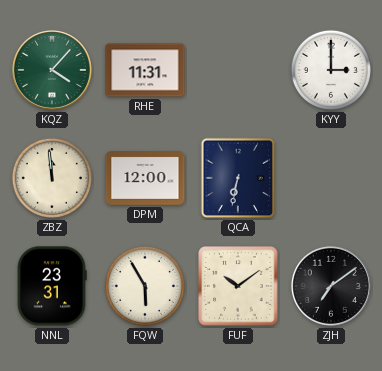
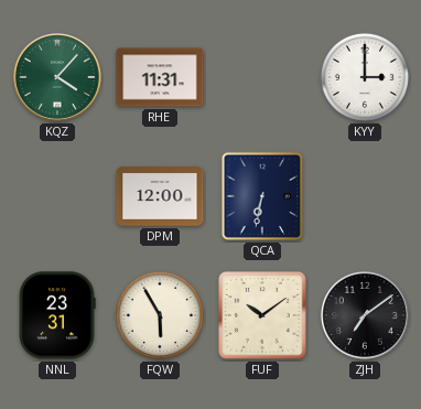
ZBZ: 11:59 -> none (52, 178)
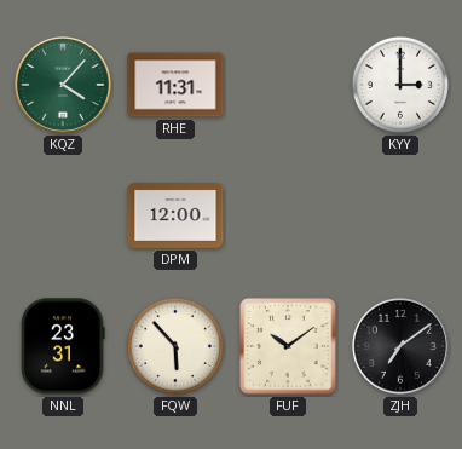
QCA: 6:32 -> none (262, 196)
FQW: 5:55 -> 5:53 (175, 346)
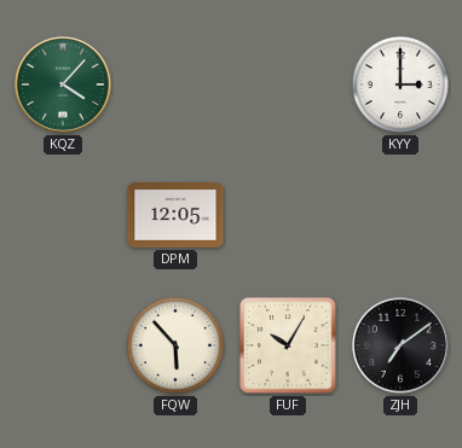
RHE: 11:31 -> none (175, 85)
DPM: 12:00 -> 12:05 (175, 215)
NNL: 23:31 -> none (63, 346)
FUF: 10:09 -> 10:05 (288, 345)
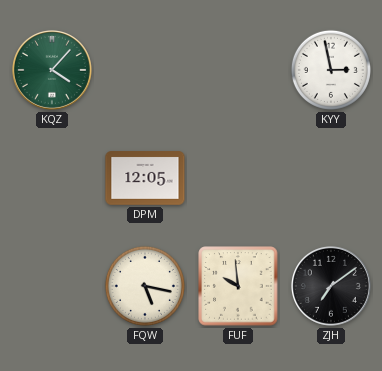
KYY: 3:00 -> 2:58 (331, 70)
FQW: 5:53 -> 5:17 (145, 286)
FUF: 10:05 -> 9:59 (238, 286)
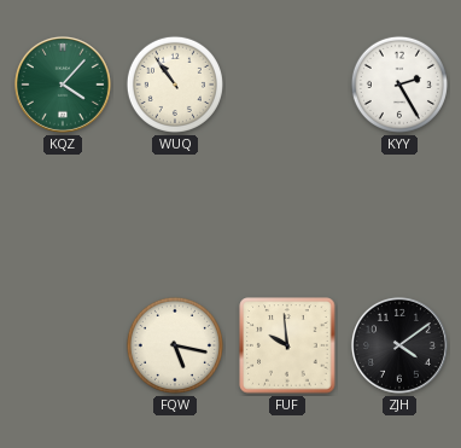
WUQ: none -> 10:54 (175, 85)
KYY: 2:58 -> 2:25 (399, 85)
DPM: 12:05 -> none (145, 178)
ZJH: 7:09 -> 4:09 (399, 345)
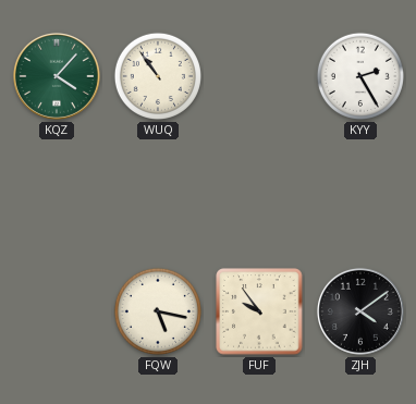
FUF: 9:59 -> 9:54 (259, 311)
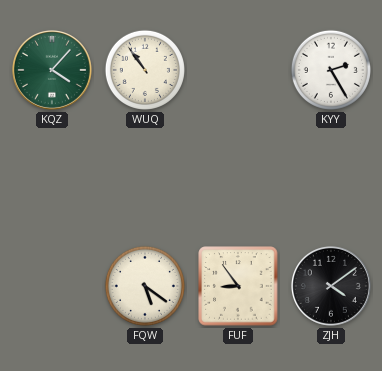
FQW: 5:17 -> 5:21 (145, 286)
FUF: 9:54 -> 8:54 (238, 286)
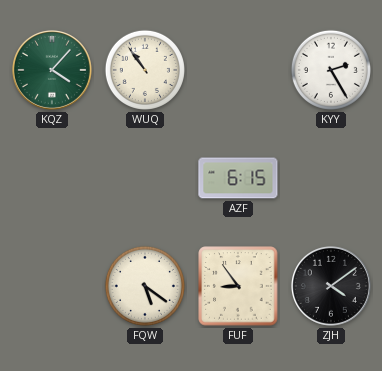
AZF: none -> 6:15 (238, 178)
